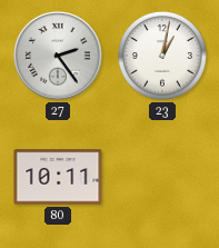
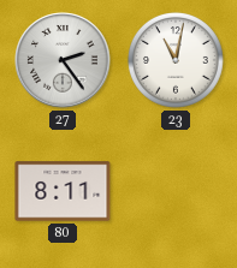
23: 1:02 -> 11:02 (176, 60)
80: 10:11 -> 8:11 (63, 191)
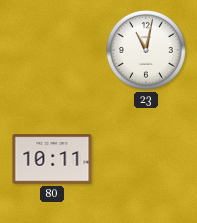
27: 2:24 -> none (63, 60)
80: 8:11 -> 10:11 (52, 159)
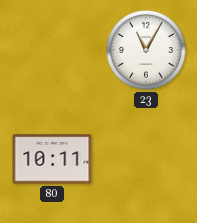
23: 11:02 -> 11:05 (146, 50)
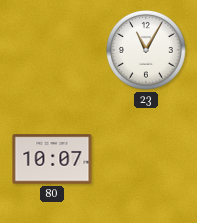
80: 10:11 -> 10:07 (52, 159)
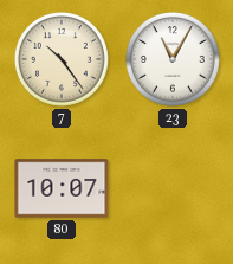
7: none -> 10:24 (62, 59)
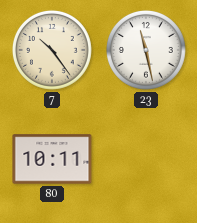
23: 11:05 -> 11:28 (146, 50)
80: 10:07 -> 10:11 (52, 159)
